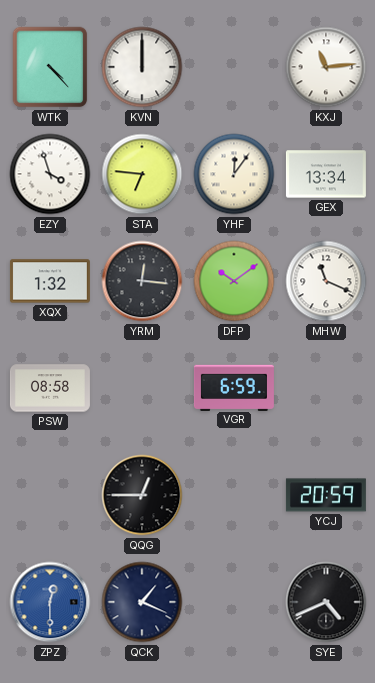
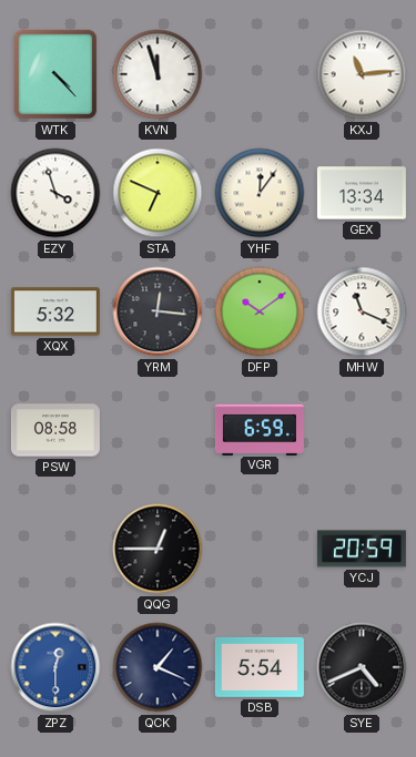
KVN: 12:00 -> 11:57 (158, 74)
STA: 6:46 -> 6:49 (158, 193)
XQX: 1:32 -> 5:32 (55, 311)
DSB: none -> 5:54 (260, 667)
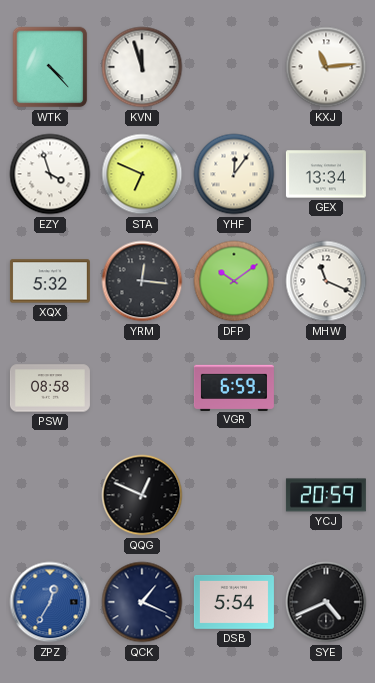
QQG: 12:45 -> 12:49 (142, 495)
ZPZ: 12:30 -> 12:35 (50, 602)
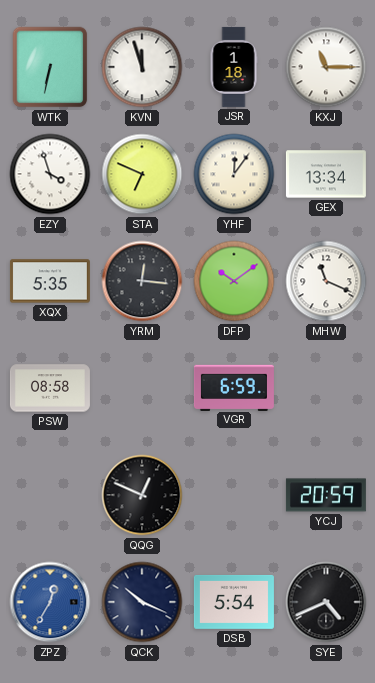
WTK: 4:23 -> 6:32 (50, 67)
JSR: none -> 1:18 (234, 67)
KXJ: 11:14 -> 11:15 (326, 67)
XQX: 5:32 -> 5:35 (50, 281)
QCK: 1:19 -> 10:19 (142, 602)
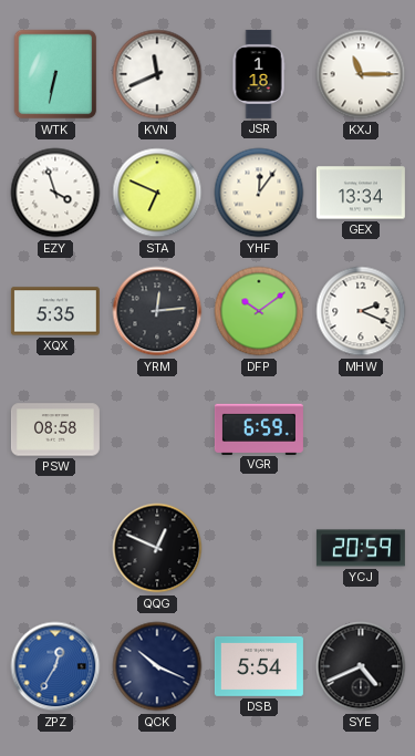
KVN: 11:57 -> 11:41 (157, 74)
YRM: 12:16 -> 12:14 (157, 311)
MHW: 11:19 -> 2:19 (361, 311)
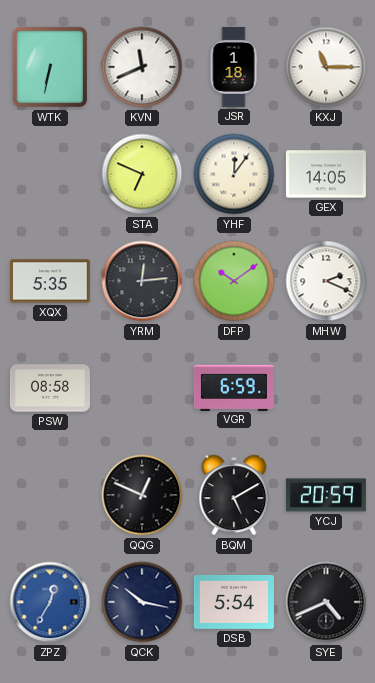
EZY: 3:57 -> none (55, 193)
GEX: 13:34 -> 14:05 (326, 174)
BQM: none -> 5:10 (234, 495)
QCK: 10:19 -> 10:17 (142, 602)
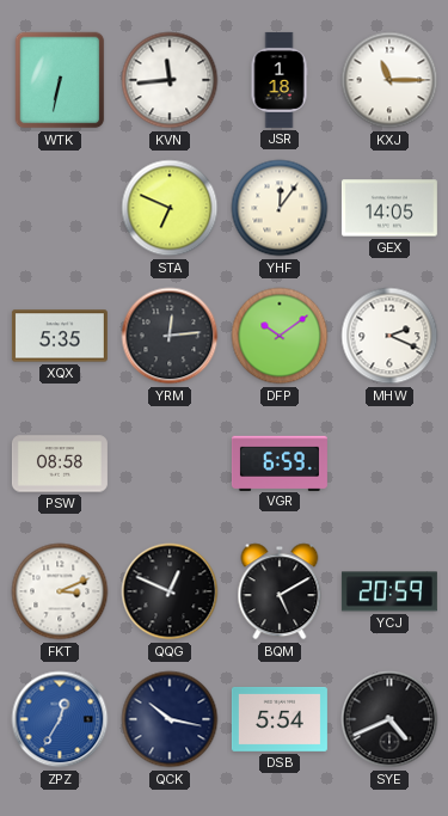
KVN: 11:41 -> 11:44 (170, 80)
FKT: none -> 3:11 (60, 591)
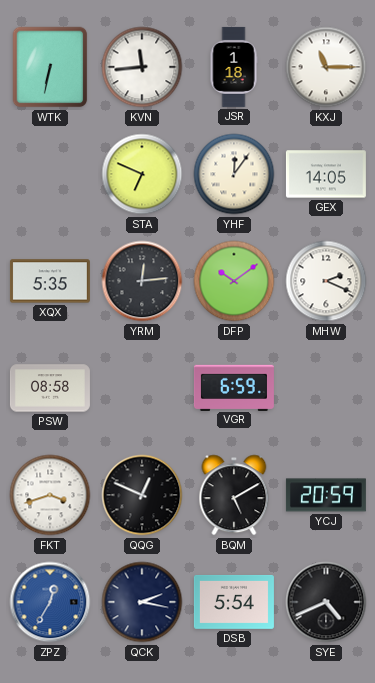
FKT: 3:11 -> 3:42 (50, 495)
QCK: 10:17 -> 2:17 (142, 602)
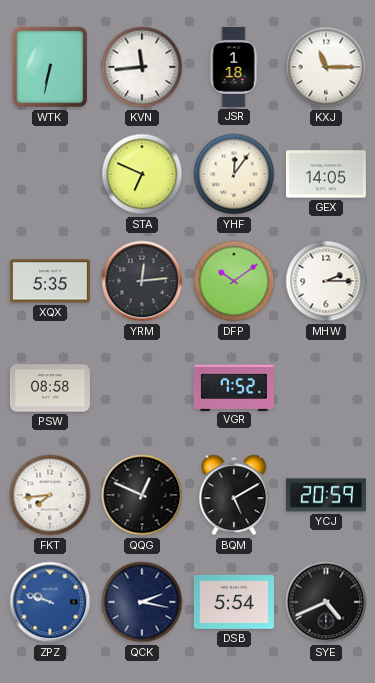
MHW: 2:19 -> 2:15 (326, 281)
VGR: 6:59 -> 7:52 (234, 387)
FKT: 3:42 -> 7:44 (50, 495)
ZPZ: 12:35 -> 9:48 (50, 602)
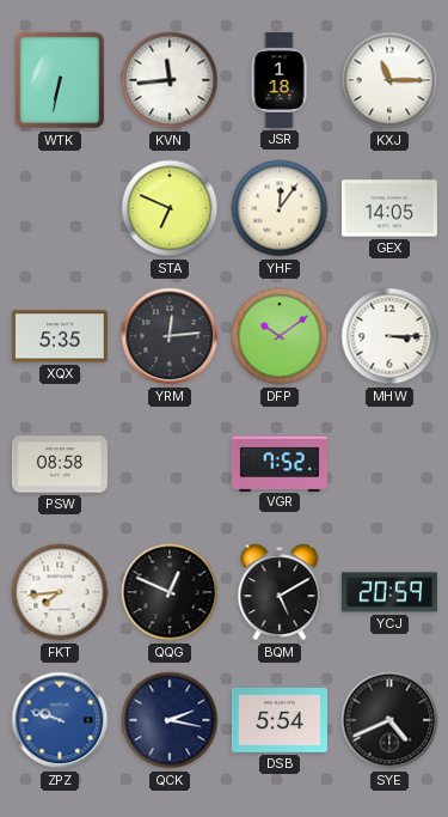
MHW: 2:15 -> 3:15 (389, 336)
